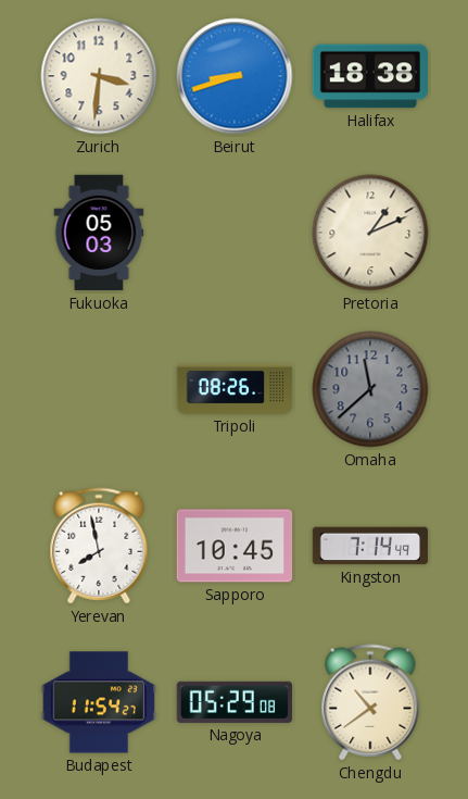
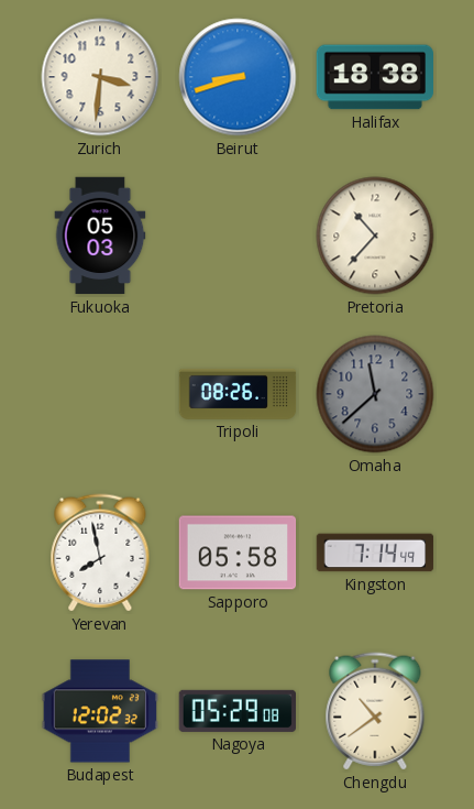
Pretoria: 1:11 -> 10:37 (375, 236)
Sapporo: 10:45 -> 05:58 (238, 553)
Budapest: 11:54 -> 12:02 (99, 711)
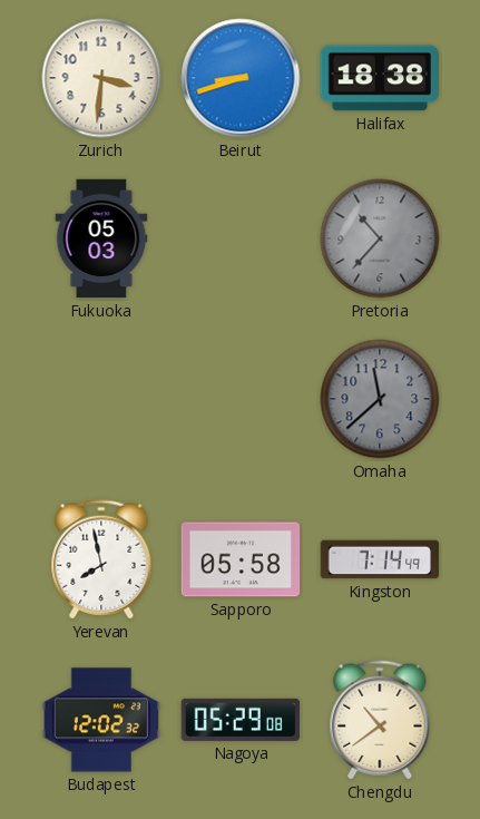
Pretoria dial: cream -> grey (380, 238)
Tripoli: 08:26 -> none (238, 394)
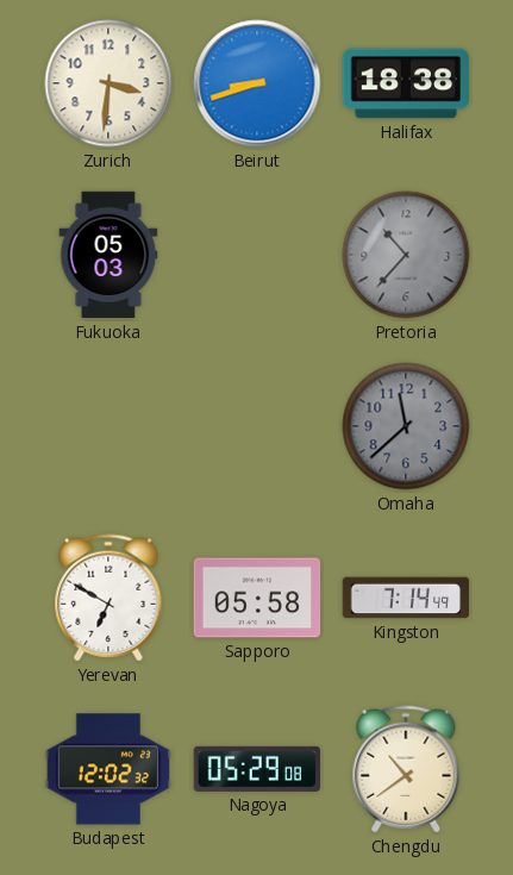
Yerevan: 7:58 -> 6:50 (108, 598)
